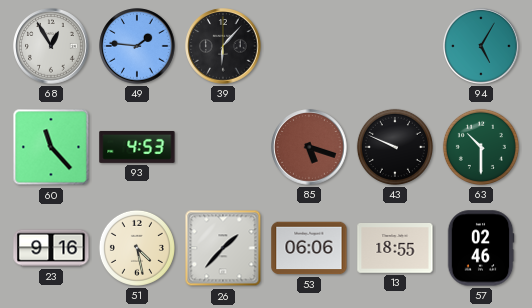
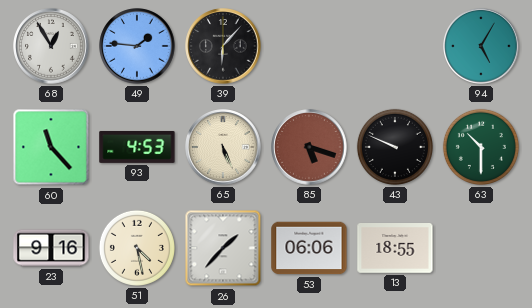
65: none -> 5:26 (223, 147)
57: 02:46 -> none (481, 248)
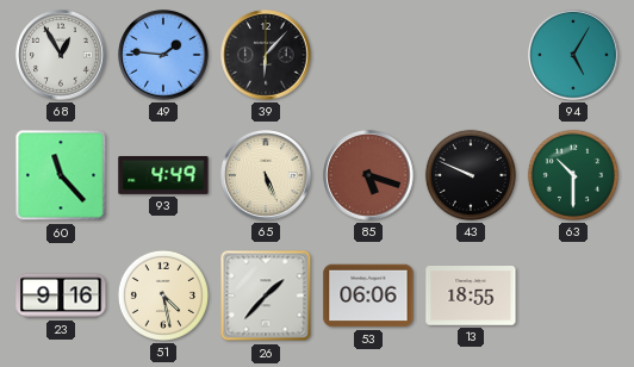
93: 4:53 -> 4:49 (163, 175)
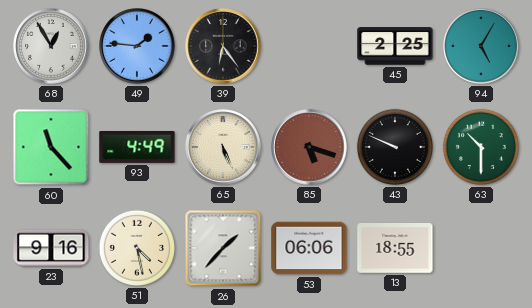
39: 6:07 -> 6:24 (223, 46)
45: none -> 2:25 (395, 46)
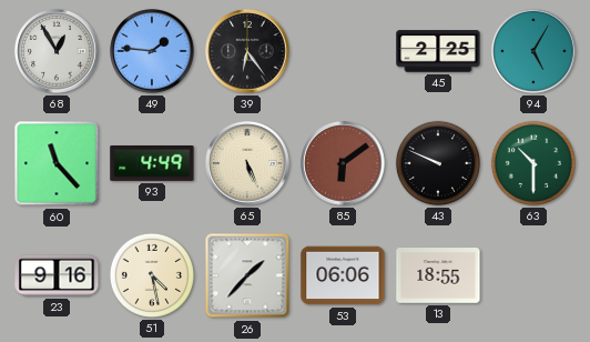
85: 5:18 -> 6:09 (343, 163)
